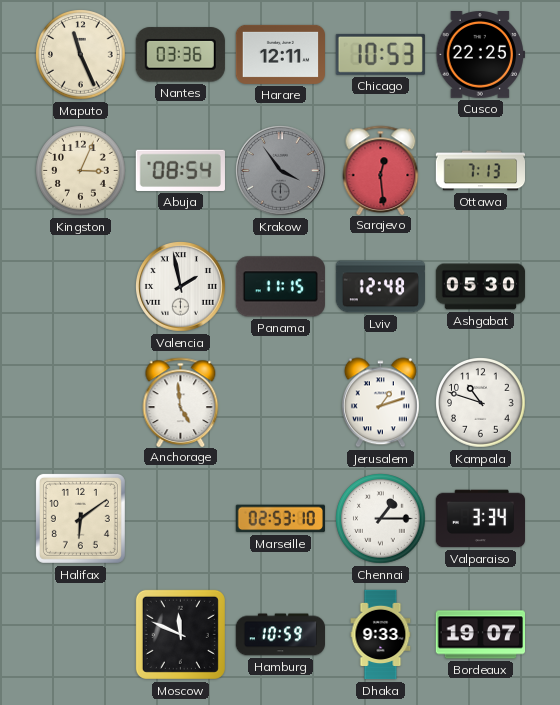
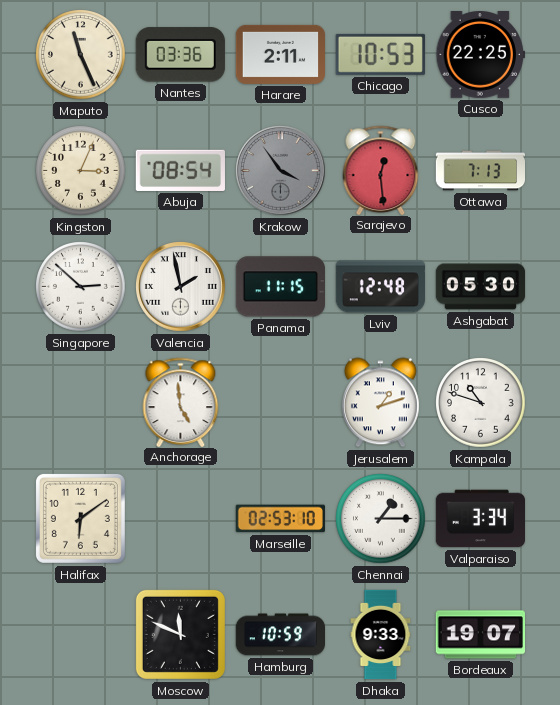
Harare: 12:11 -> 2:11 (281, 54)
Singapore: none -> 2:52 (81, 287)
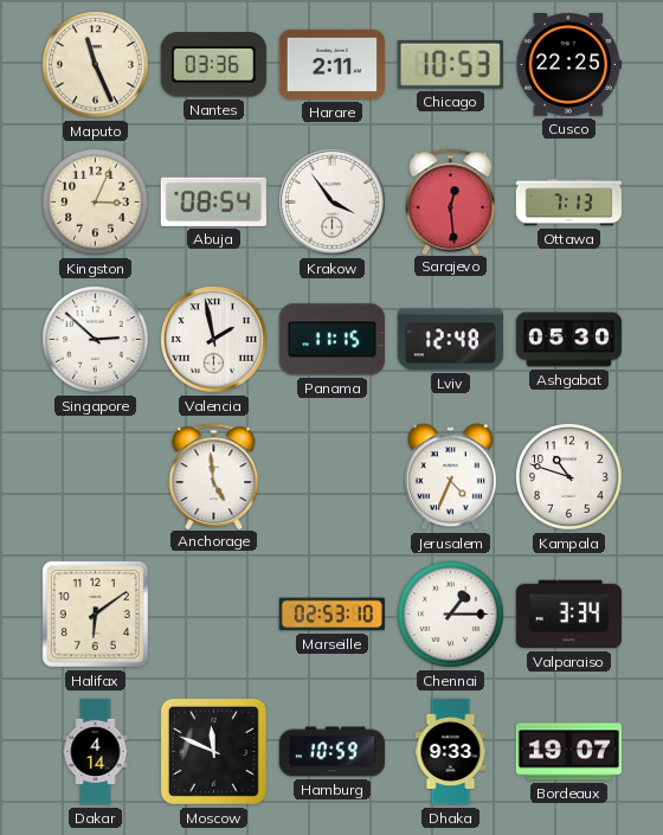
Krakow dial: grey -> white (333, 203)
Jerusalem: 1:12 -> 4:34 (450, 477)
Dakar: none -> 4:14 (96, 752)
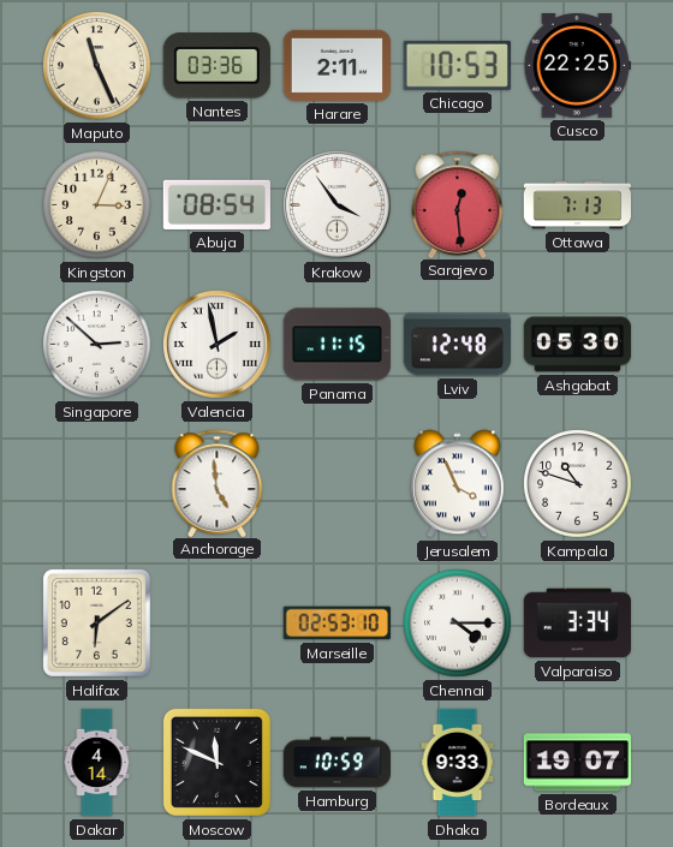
Jerusalem: 4:34 -> 3:56 (457, 484)
Chennai: 1:15 -> 4:15 (458, 624)
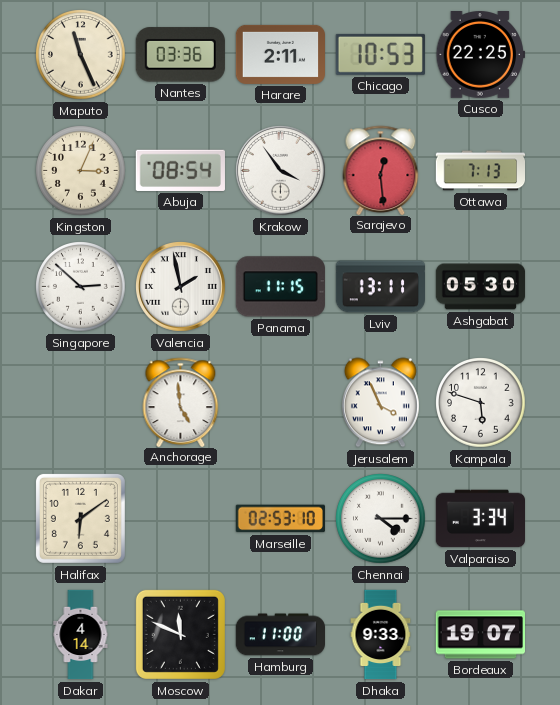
Lviv: 12:48 -> 13:11 (380, 287)
Kampala: 10:48 -> 5:48 (481, 403)
Hamburg: 10:59 -> 11:00 (280, 635)
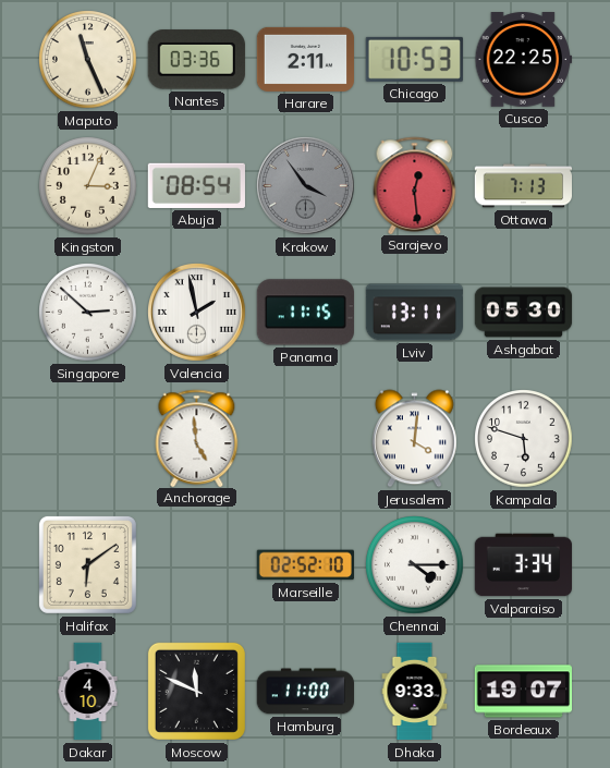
Krakow dial: white -> grey (306, 186)
Jerusalem: 3:56 -> 4:01 (414, 439)
Marseille: 02:53 -> 02:52 (305, 565)
Dakar: 4:14 -> 4:10 (88, 692)
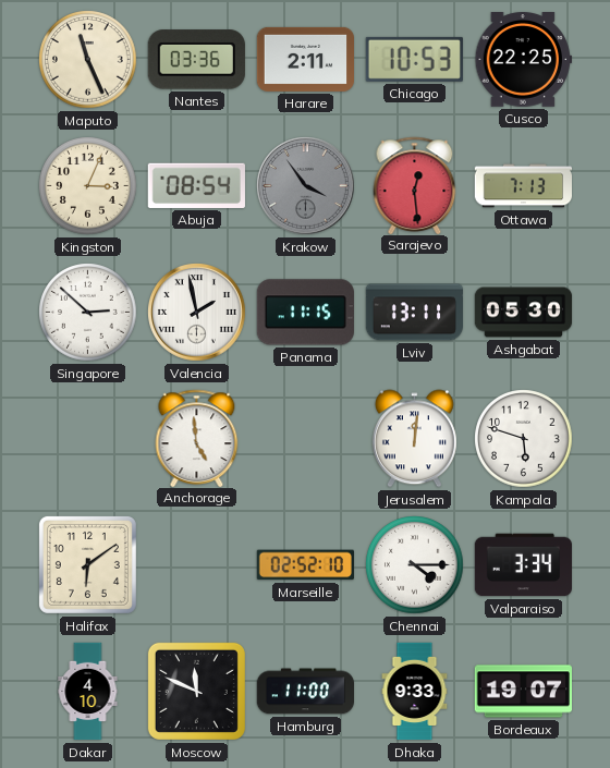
Jerusalem: 4:01 -> 12:01 (414, 439)
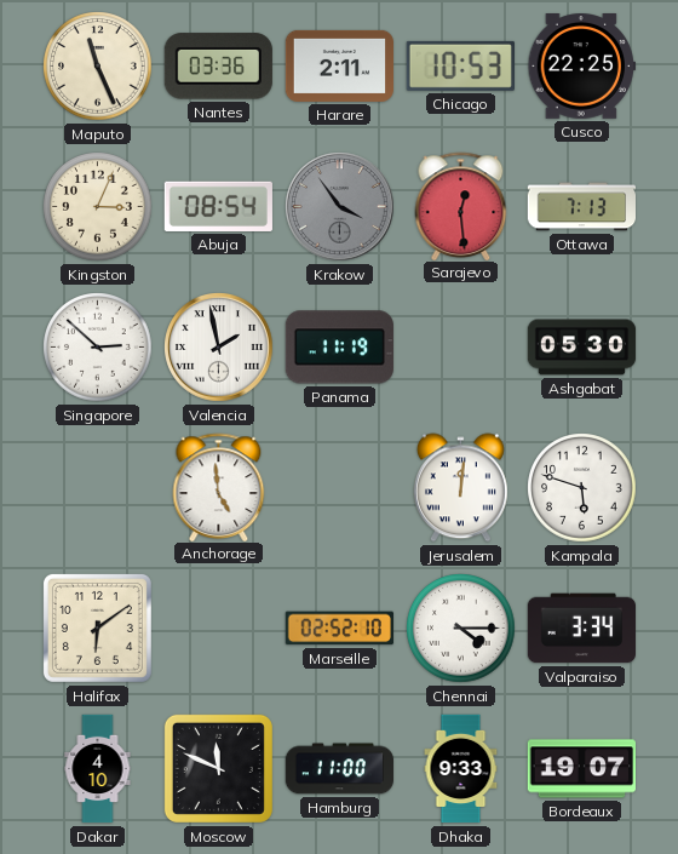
Panama: 11:15 -> 11:19 (339, 348)
Lviv: 13:11 -> none (414, 313)
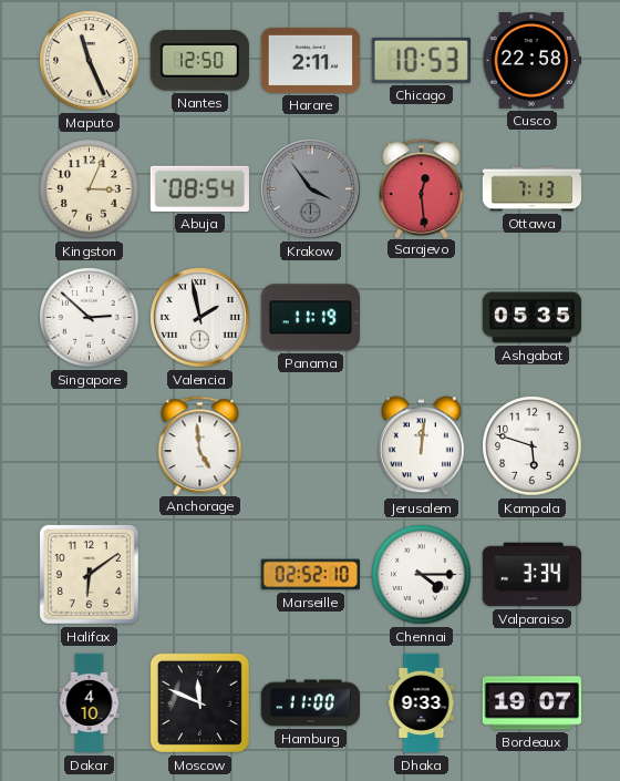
Nantes: 03:36 -> 12:50 (199, 61)
Cusco: 22:25 -> 22:58 (531, 61)
Ashgabat: 05:30 -> 05:35 (533, 318)
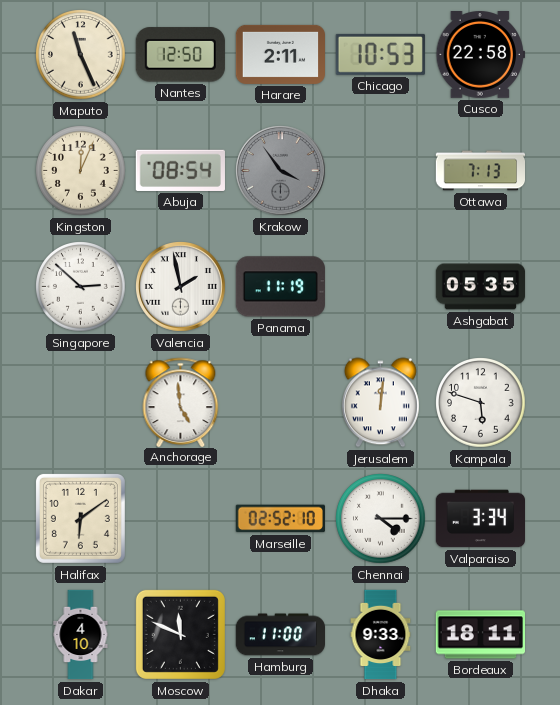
Kingston: 3:04 -> 12:04 (81, 171)
Sarajevo: 12:29 -> none (422, 188)
Bordeaux: 19:07 -> 18:11 (480, 635)
